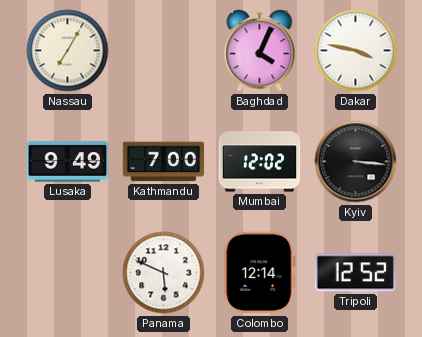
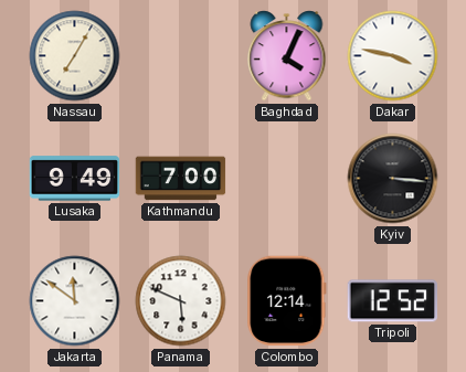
Mumbai: 12:02 -> none (260, 162)
Jakarta: none -> 11:51 (75, 301)
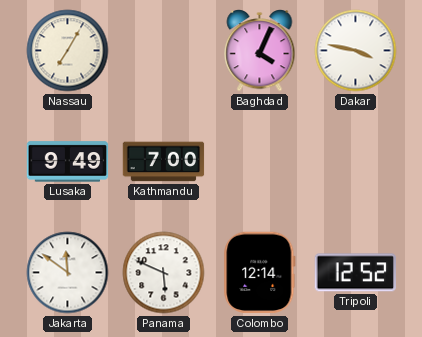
Kyiv: 3:16 -> none (393, 179)
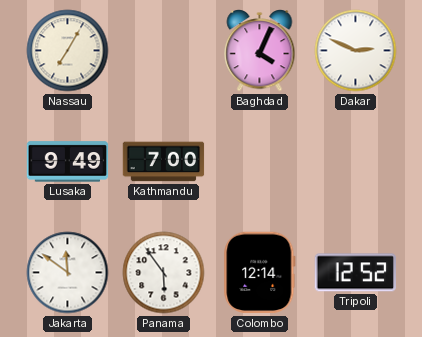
Dakar: 3:47 -> 2:49 (356, 51)
Panama: 5:49 -> 5:54 (164, 273)
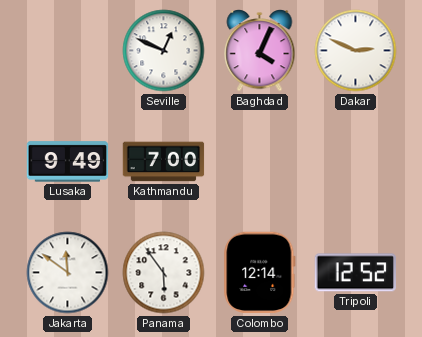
Nassau: 7:05 -> none (68, 51)
Seville: none -> 12:49 (164, 51)
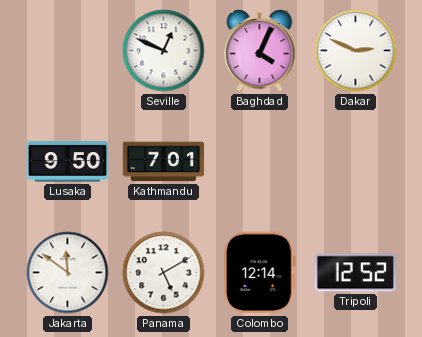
Lusaka: 9:49 -> 9:50 (68, 162)
Kathmandu: 7:00 -> 7:01 (164, 162)
Panama: 5:54 -> 5:10 (164, 273)
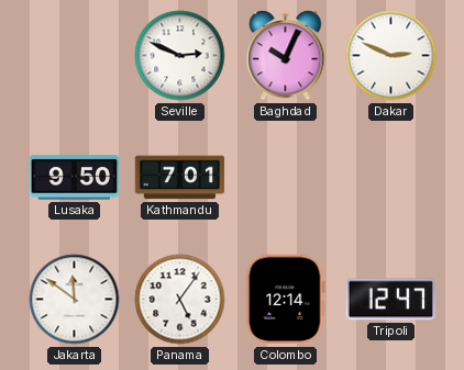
Seville: 12:49 -> 2:49 (180, 56)
Baghdad: 4:04 -> 10:04 (286, 56)
Panama: 5:10 -> 5:06 (180, 300)
Tripoli: 12:52 -> 12:47 (390, 300)
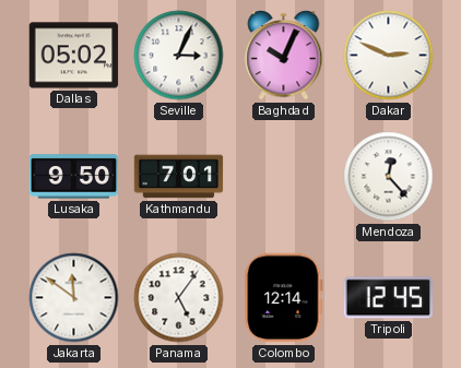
Dallas: none -> 05:02 (74, 56)
Seville: 2:49 -> 3:04 (179, 56)
Mendoza: none -> 12:23 (389, 177)
Tripoli: 12:47 -> 12:45 (388, 298)
